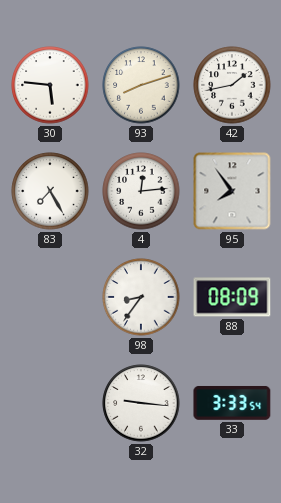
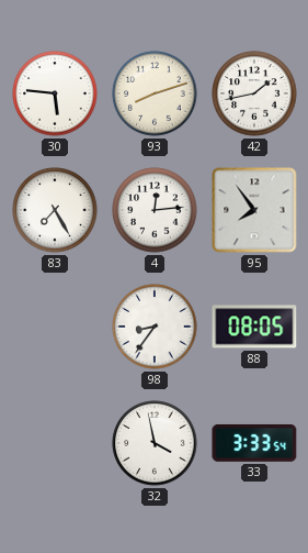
88: 08:09 -> 08:05 (254, 327)
32: 9:16 -> 3:58 (155, 443)
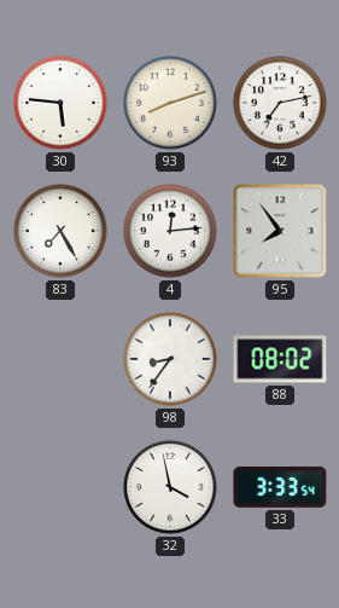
42: 1:43 -> 7:13 (280, 103)
88: 08:05 -> 08:02 (280, 359)
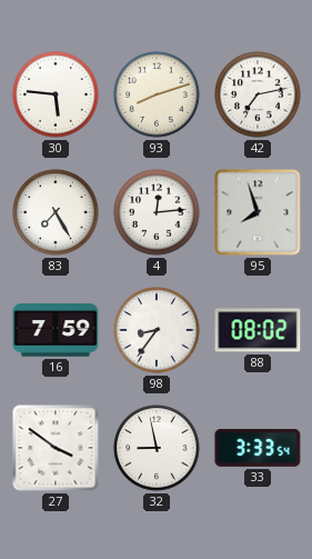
95: 7:54 -> 7:57 (258, 212)
16: none -> 7:59 (56, 330)
27: none -> 3:51 (56, 448)
32: 3:58 -> 8:58 (157, 448)
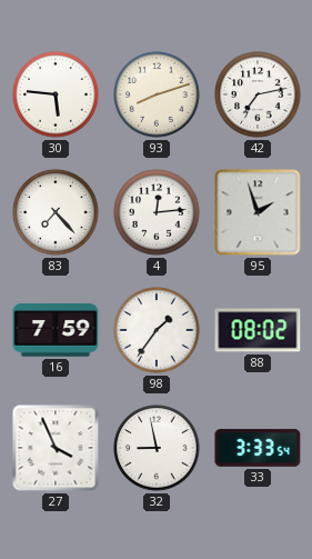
83: 7:25 -> 7:23 (56, 212)
95: 7:57 -> 1:57 (258, 212)
98: 8:36 -> 1:36 (157, 330)
27: 3:51 -> 3:56 (56, 448)
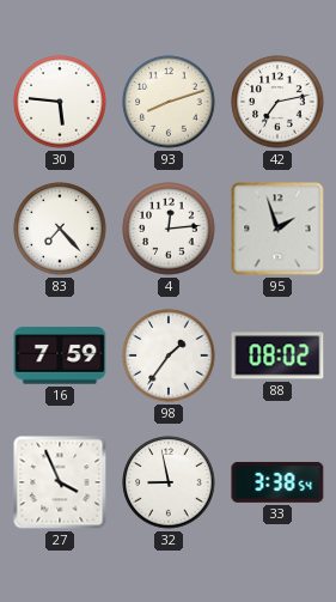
33: 3:33 -> 3:38 (277, 482)
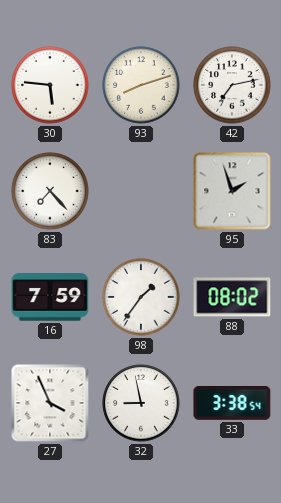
4: 12:14 -> none (169, 229)
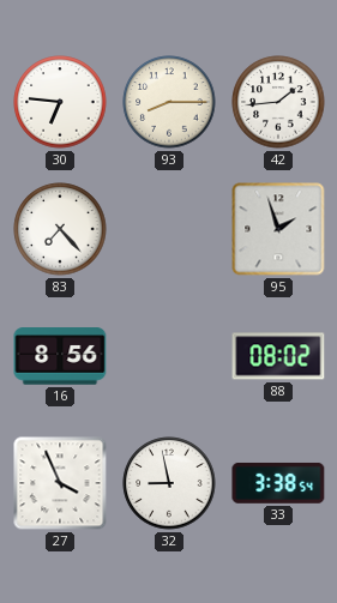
30: 5:46 -> 6:46 (60, 102)
93: 8:12 -> 8:15 (169, 102)
42: 7:13 -> 1:44 (278, 102)
16: 7:59 -> 8:56 (60, 356)
98: 1:36 -> none (141, 297)
